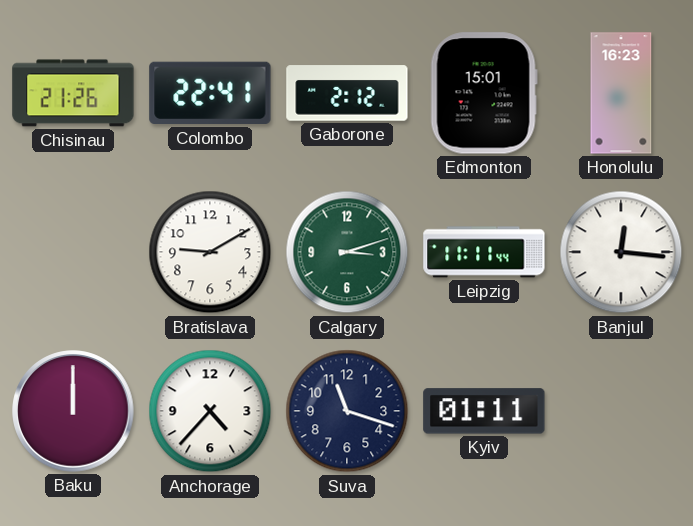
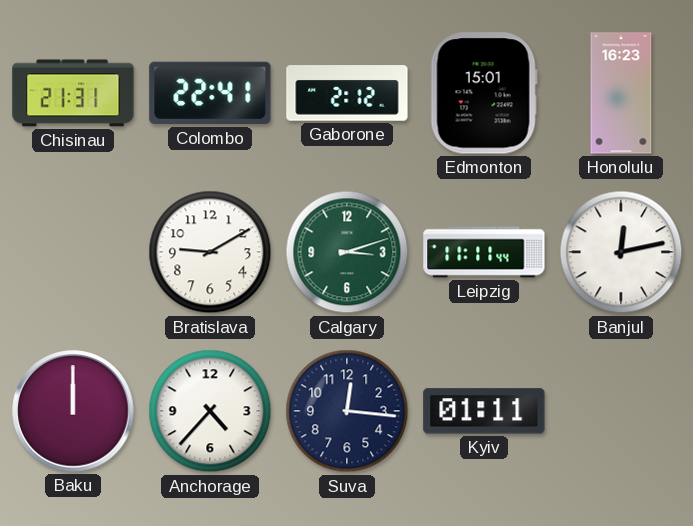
Chisinau: 21:26 -> 21:31 (73, 93)
Banjul: 12:16 -> 12:13 (621, 252)
Suva: 11:18 -> 12:16 (347, 411)
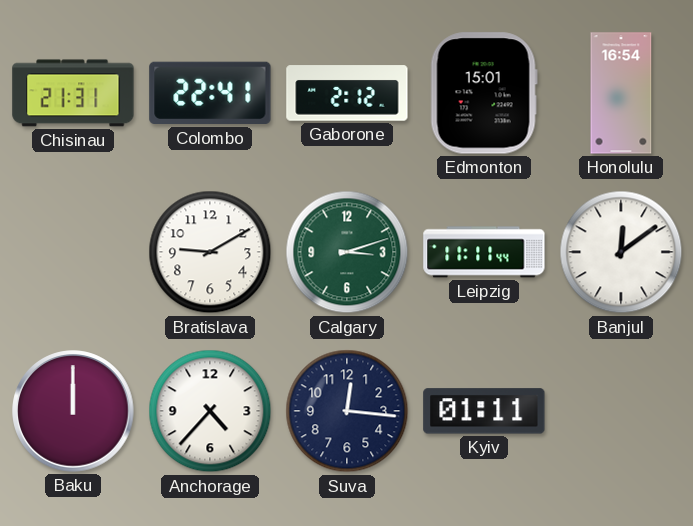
Honolulu: 16:23 -> 16:54 (621, 93)
Banjul: 12:13 -> 12:09 (621, 252)
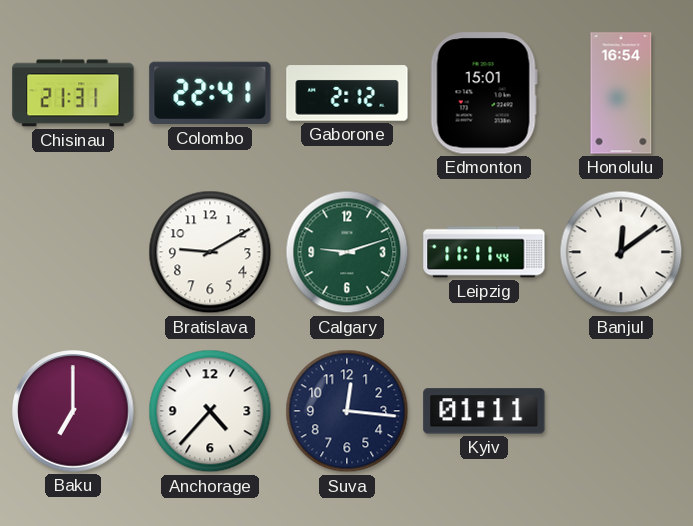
Calgary: 3:12 -> 9:12 (347, 252)
Baku: 12:00 -> 7:00 (73, 411)
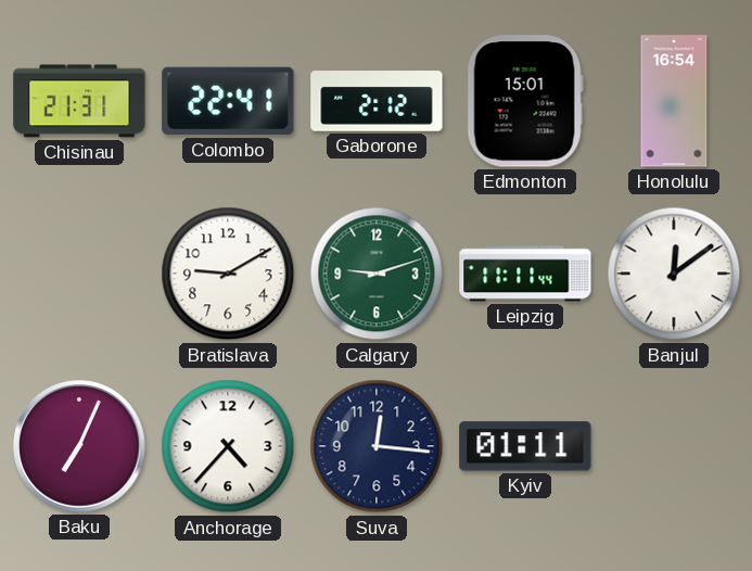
Baku: 7:00 -> 7:04 (79, 446)
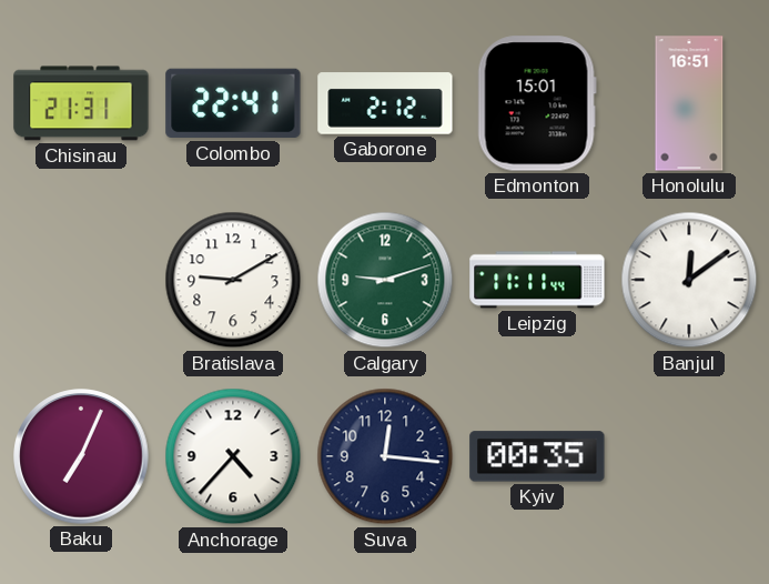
Honolulu: 16:54 -> 16:51 (689, 103)
Kyiv: 01:11 -> 00:35 (537, 456)
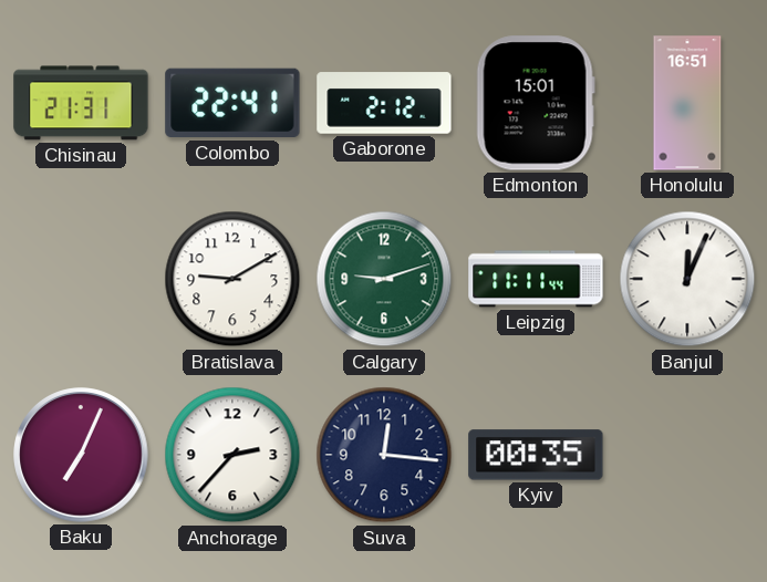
Banjul: 12:09 -> 12:04 (687, 279)
Anchorage: 4:37 -> 2:37 (232, 455)
